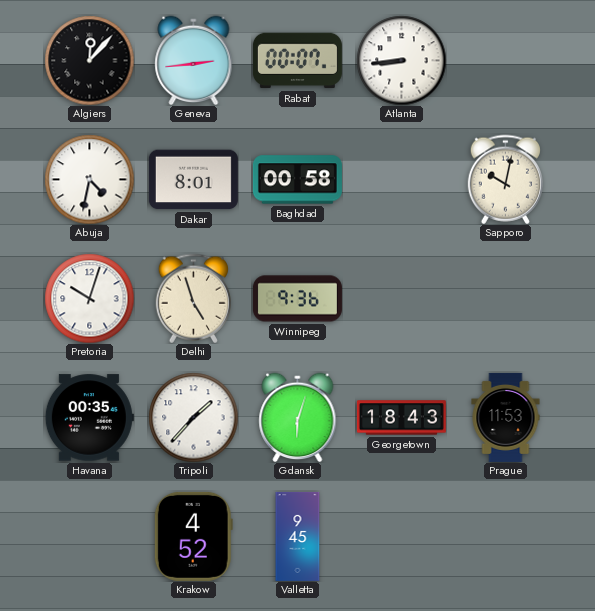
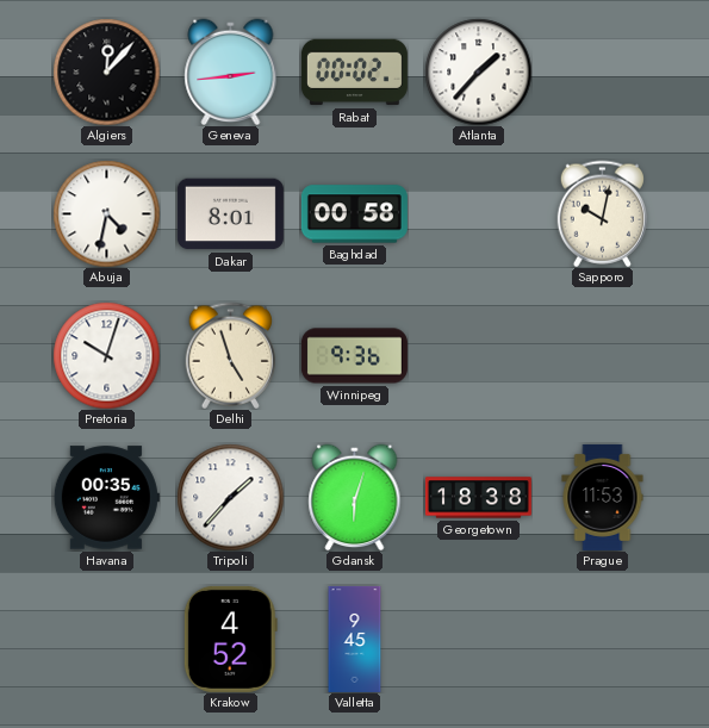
Rabat: 00:07 -> 00:02 (354, 73)
Atlanta: 8:44 -> 1:37 (478, 71)
Georgetown: 18:43 -> 18:38 (478, 498)
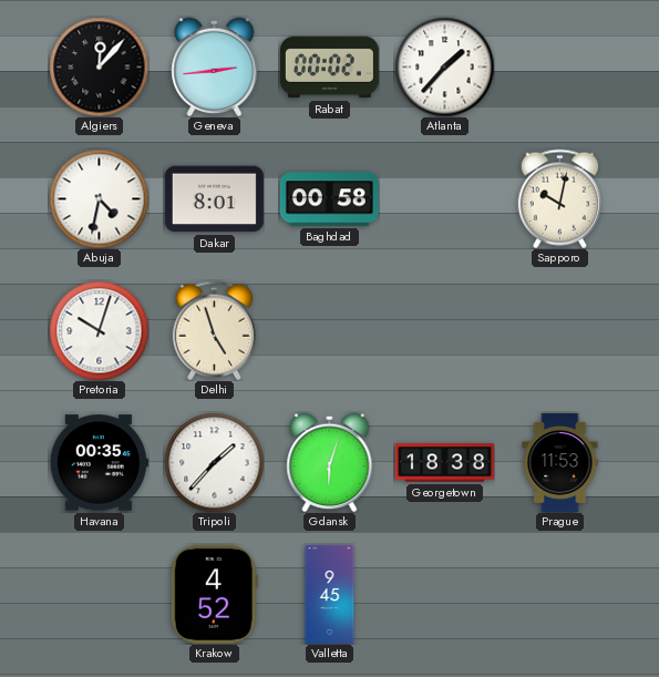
Winnipeg: 9:36 -> none (354, 356)
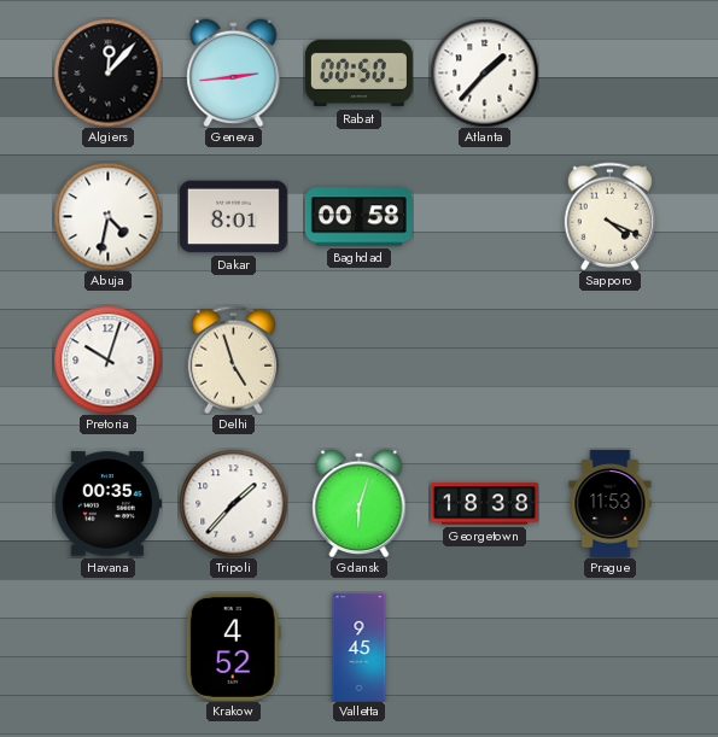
Rabat: 00:02 -> 00:50 (358, 74)
Sapporo: 10:02 -> 4:19 (609, 216)
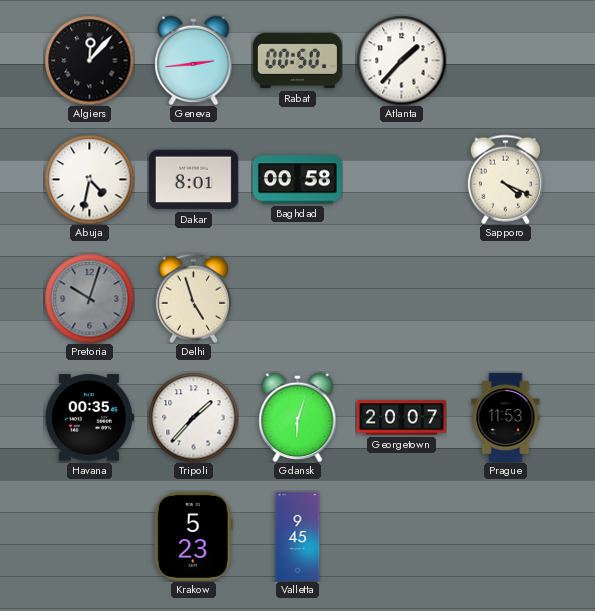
Pretoria dial: white -> grey (89, 298)
Georgetown: 18:38 -> 20:07 (401, 418)
Krakow: 4:52 -> 5:23 (193, 536)
